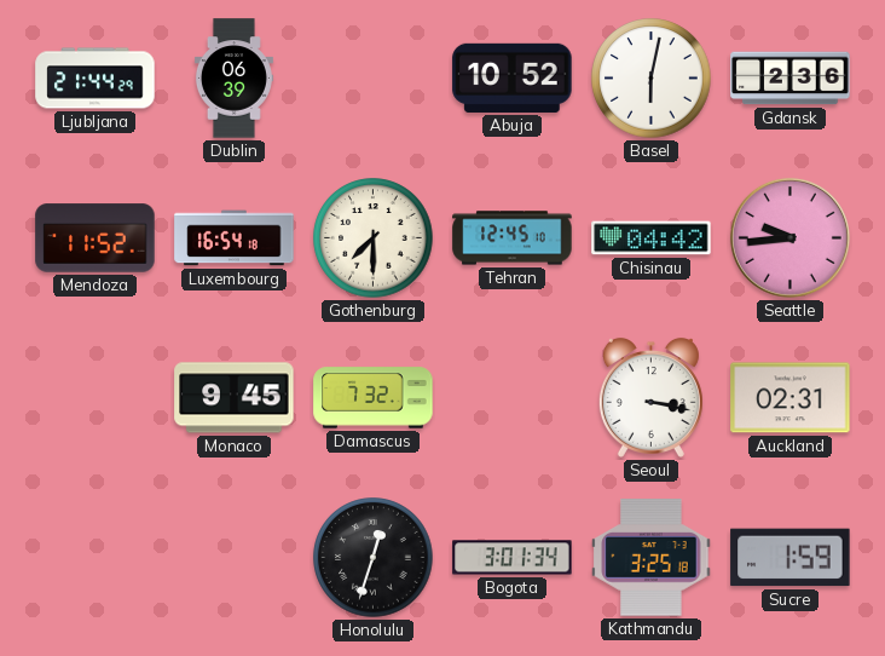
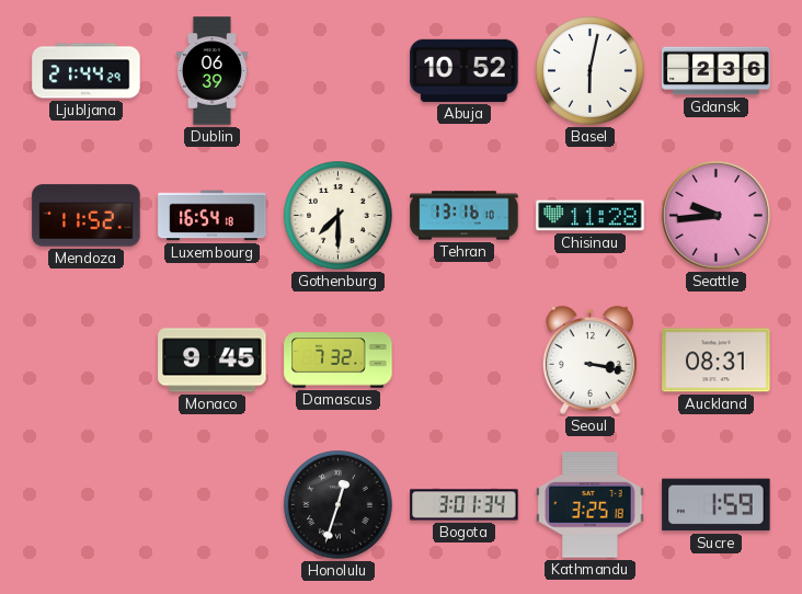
Tehran: 12:45 -> 13:16 (465, 216)
Chisinau: 04:42 -> 11:28 (591, 216)
Auckland: 02:31 -> 08:31 (717, 361)
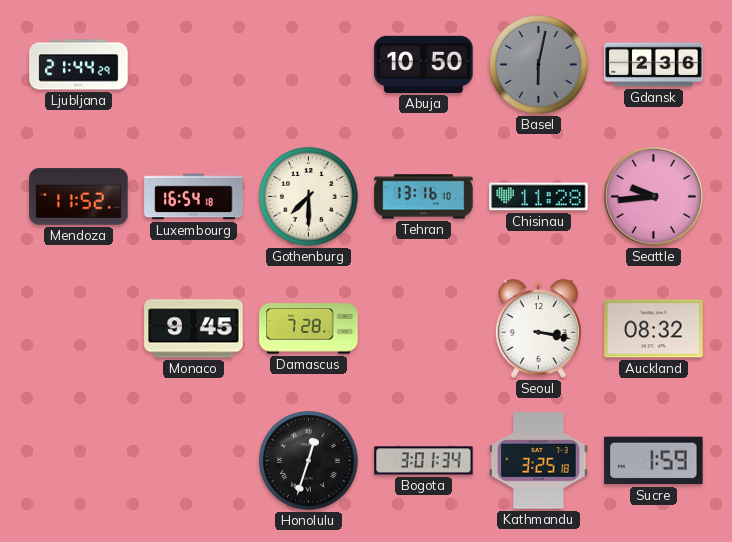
Dublin: 06:39 -> none (211, 71)
Abuja: 10:52 -> 10:50 (424, 64)
Basel dial: white -> grey (539, 65)
Damascus: 7:32 -> 7:28 (309, 329)
Auckland: 08:31 -> 08:32 (654, 329)
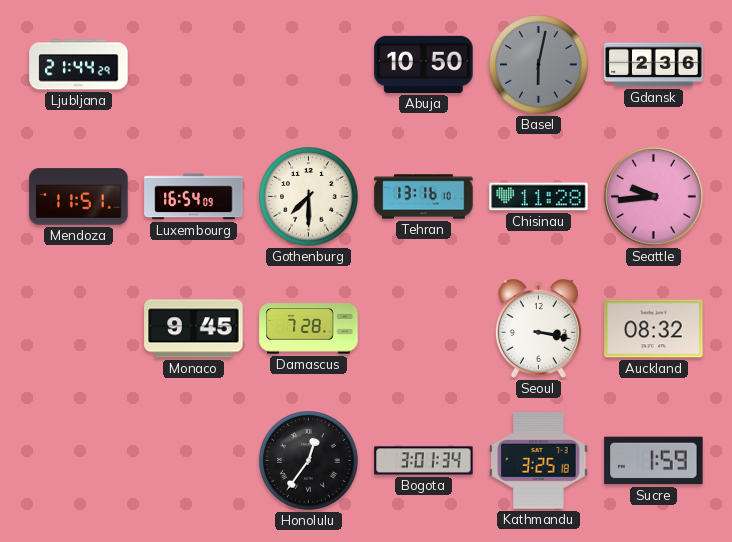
Mendoza: 11:52 -> 11:51 (79, 197)
Luxembourg: 16:54:18 -> 16:54:09 (194, 197)
Honolulu: 12:33 -> 12:36 (309, 461)
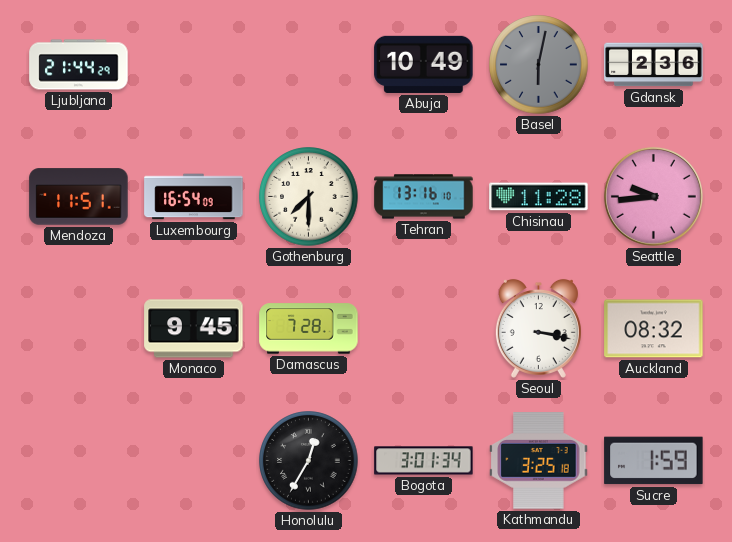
Abuja: 10:50 -> 10:49 (424, 64)
Honolulu: 12:36 -> 12:35 (309, 461)
